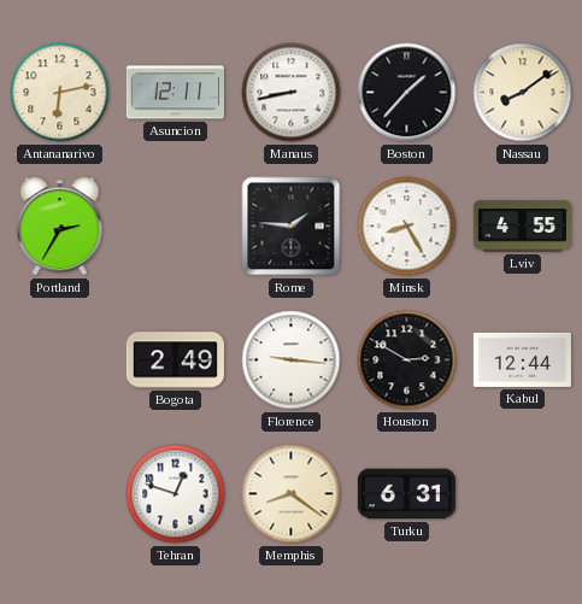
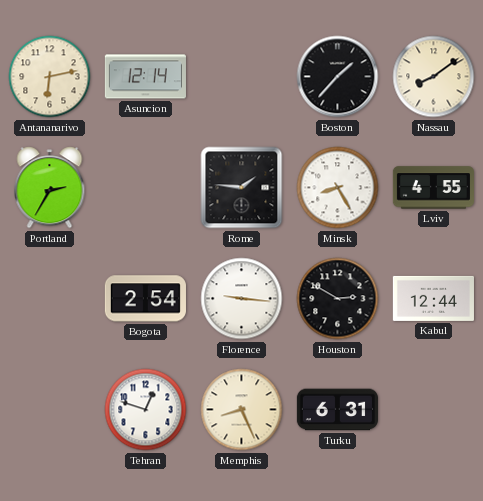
Asuncion: 12:11 -> 12:14 (145, 77)
Manaus: 8:43 -> none (292, 93)
Bogota: 2:49 -> 2:54 (145, 299)
Memphis: 8:21 -> 8:26 (242, 410)
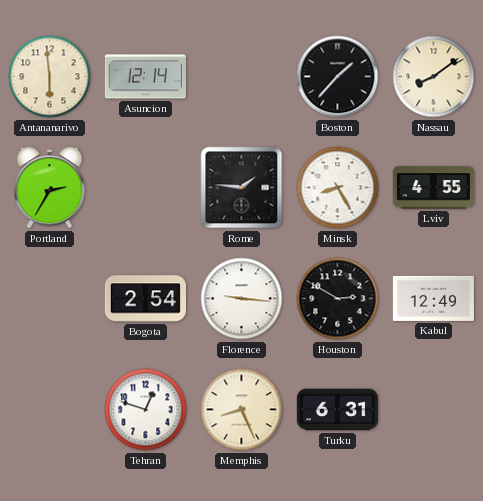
Antananarivo: 6:13 -> 5:59 (50, 77)
Kabul: 12:44 -> 12:49 (433, 298)
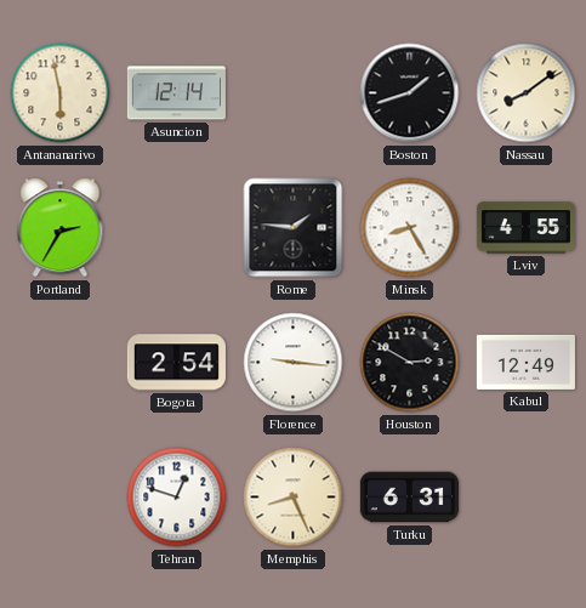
Antananarivo: 5:59 -> 5:58 (61, 93)
Boston: 1:37 -> 1:42 (410, 93)
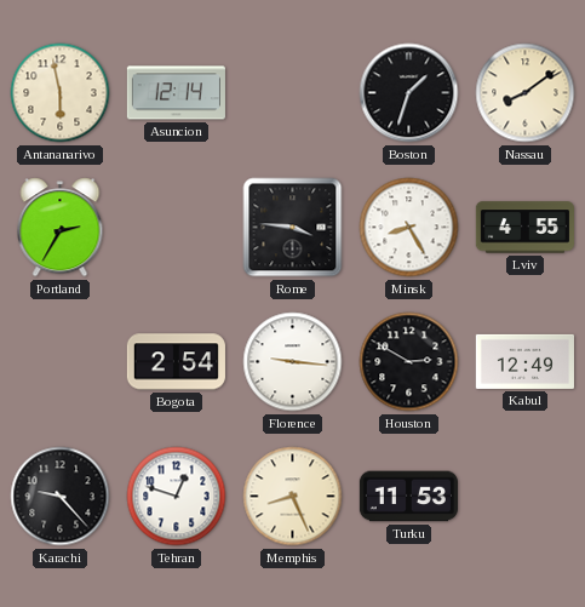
Boston: 1:42 -> 1:33 (409, 93)
Rome: 1:46 -> 3:46 (293, 228)
Karachi: none -> 9:23 (61, 497)
Turku: 6:31 -> 11:53 (408, 497)
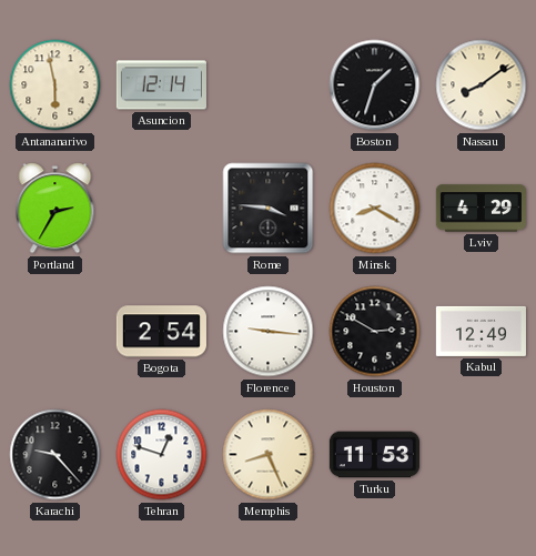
Minsk: 8:25 -> 8:20 (375, 209)
Lviv: 4:55 -> 4:29 (481, 209)
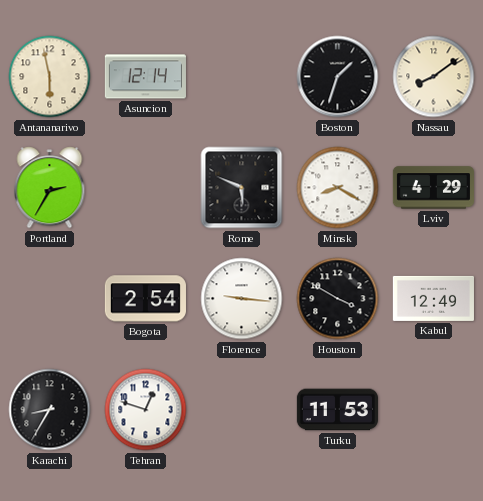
Rome: 3:46 -> 5:49 (242, 188)
Houston: 2:50 -> 3:50 (338, 299)
Karachi: 9:23 -> 8:35 (50, 410)
Memphis: 8:26 -> none (269, 455)
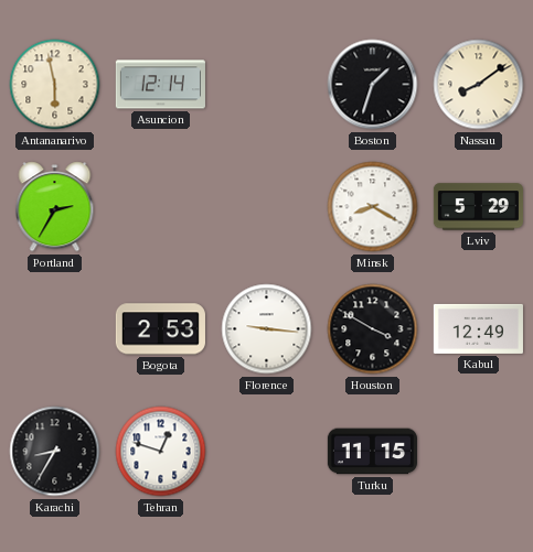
Rome: 5:49 -> none (242, 188)
Lviv: 4:29 -> 5:29 (478, 207)
Bogota: 2:54 -> 2:53 (160, 329)
Turku: 11:53 -> 11:15 (372, 452)
